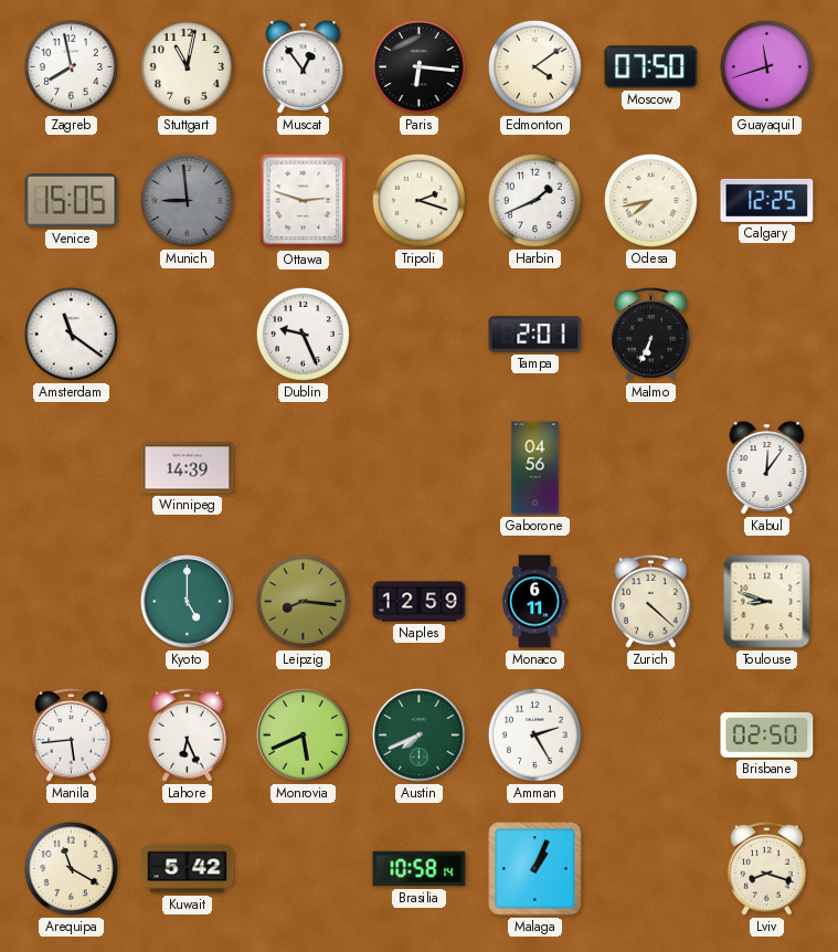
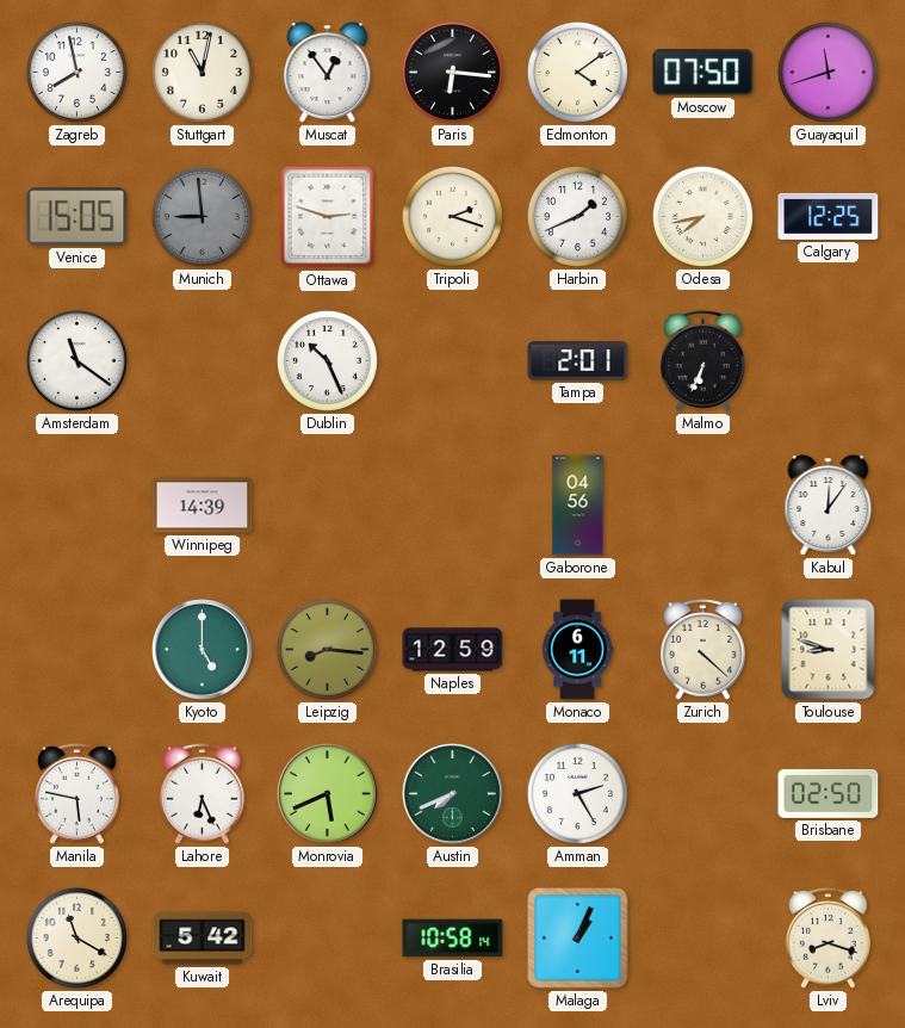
Dublin: 9:26 -> 10:26 (327, 360)
Manila: 5:44 -> 5:47 (78, 793)
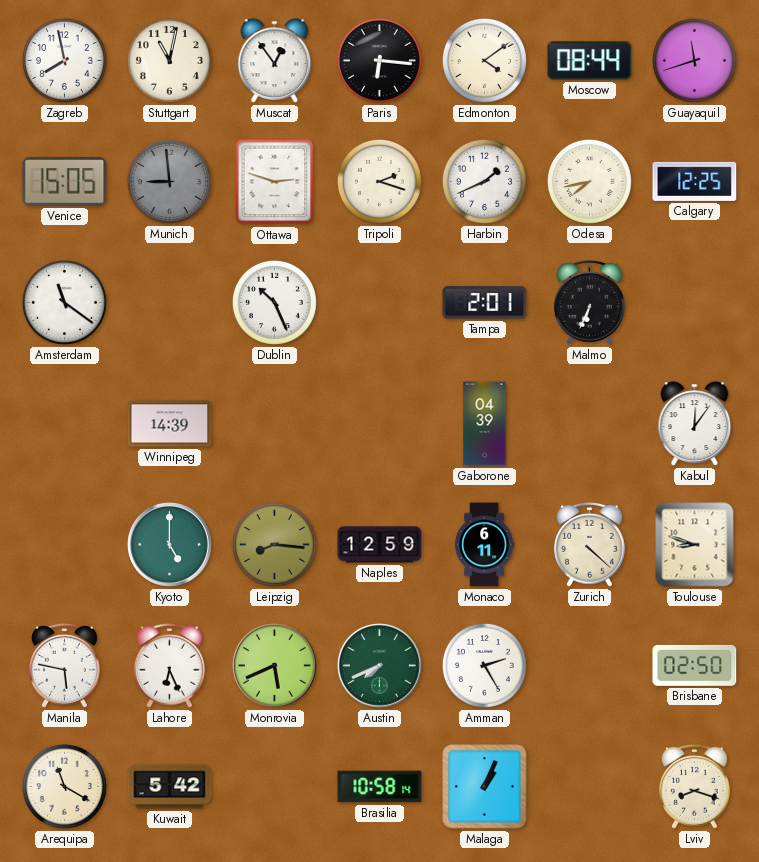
Moscow: 07:50 -> 08:44 (590, 61)
Gaborone: 04:56 -> 04:39 (485, 424)
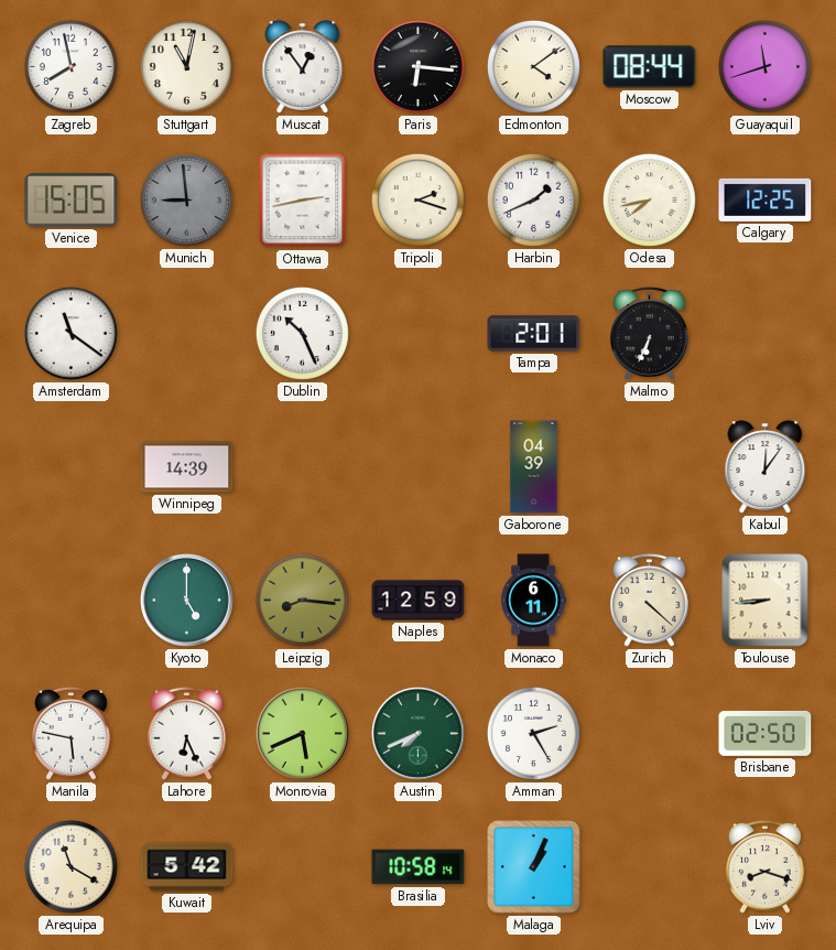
Ottawa: 2:48 -> 2:43 (303, 201)
Toulouse: 8:48 -> 8:44 (766, 601)
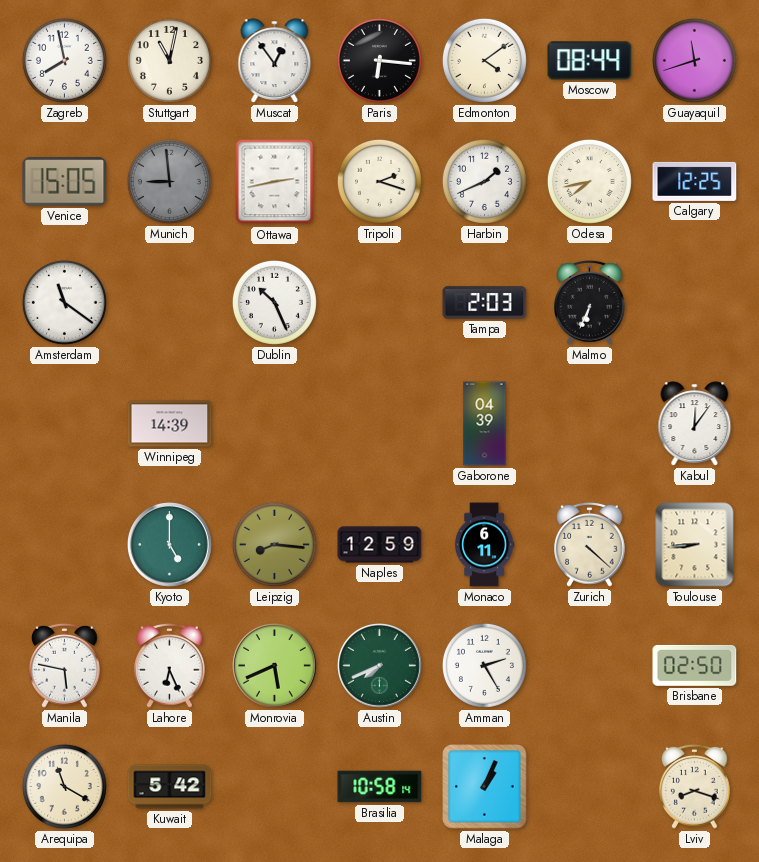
Tampa: 2:01 -> 2:03 (485, 303)
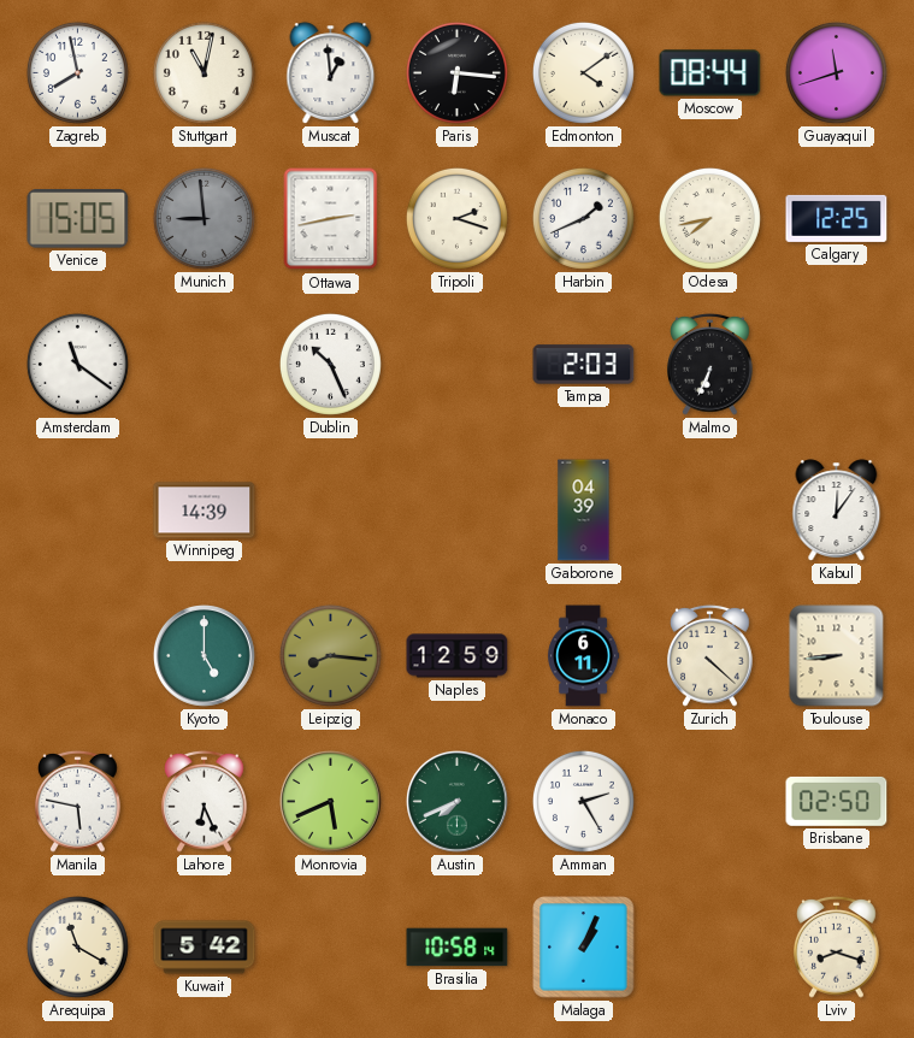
Muscat: 12:54 -> 12:59 (331, 73)
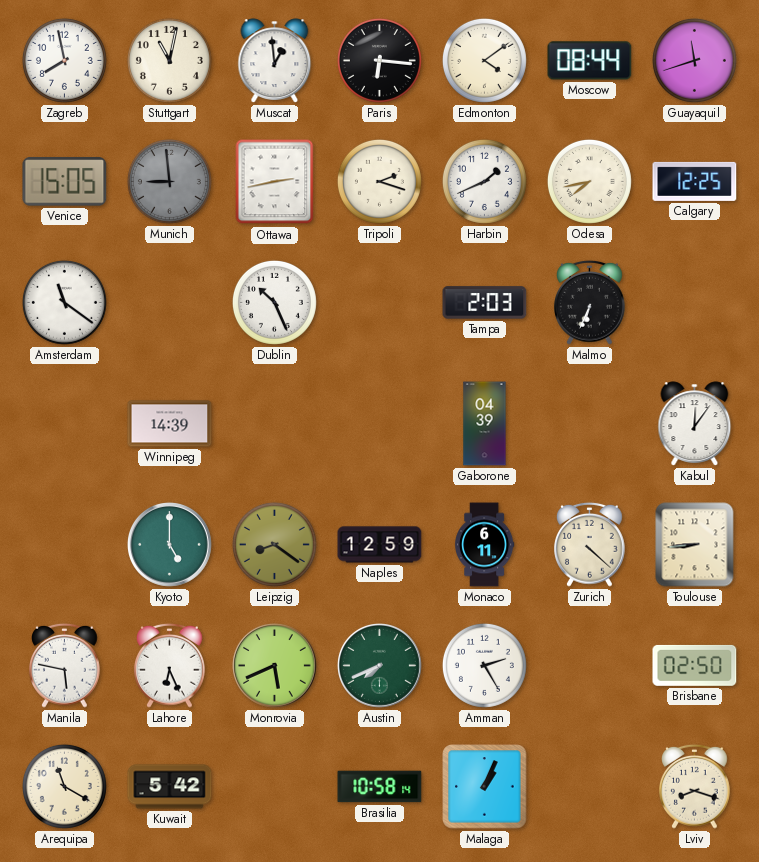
Leipzig: 8:16 -> 8:21 (274, 544)
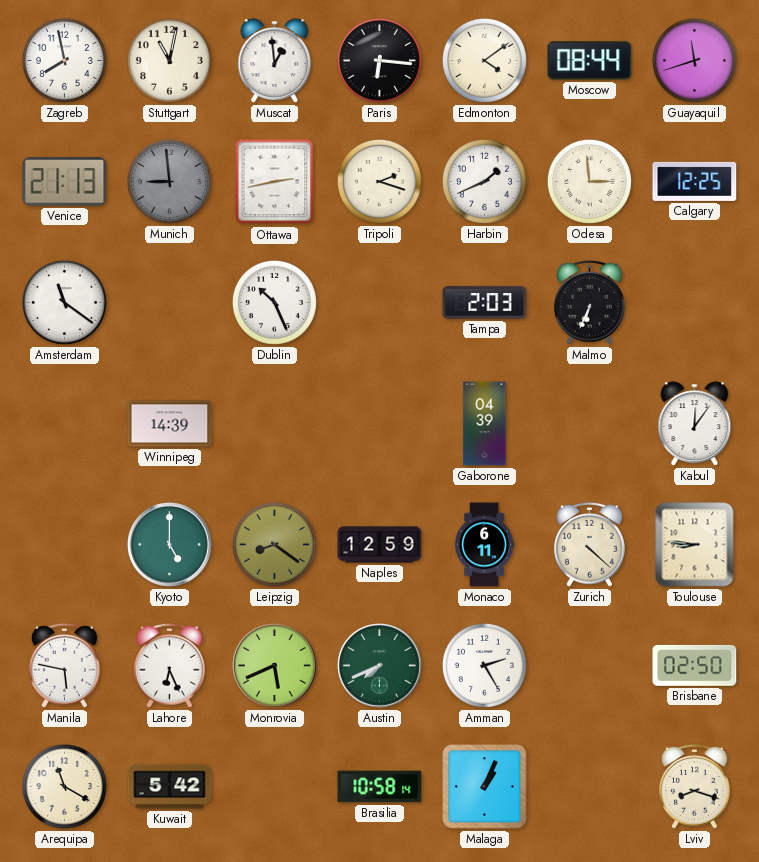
Venice: 15:05 -> 21:13 (65, 182)
Odesa: 7:43 -> 2:59 (589, 181)
Toulouse: 8:44 -> 8:46 (695, 545)
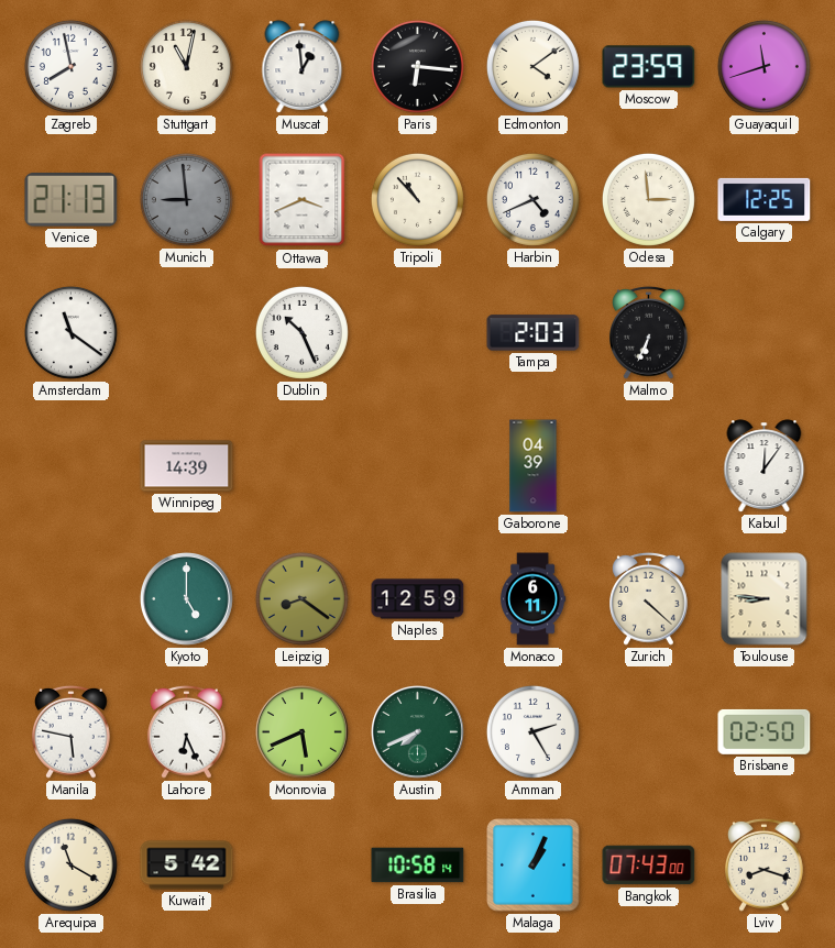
Moscow: 08:44 -> 23:59 (649, 67)
Ottawa: 2:43 -> 3:41 (303, 200)
Tripoli: 2:18 -> 10:53 (417, 199)
Harbin: 1:41 -> 4:41 (532, 199)
Bangkok: none -> 07:43 (649, 866)
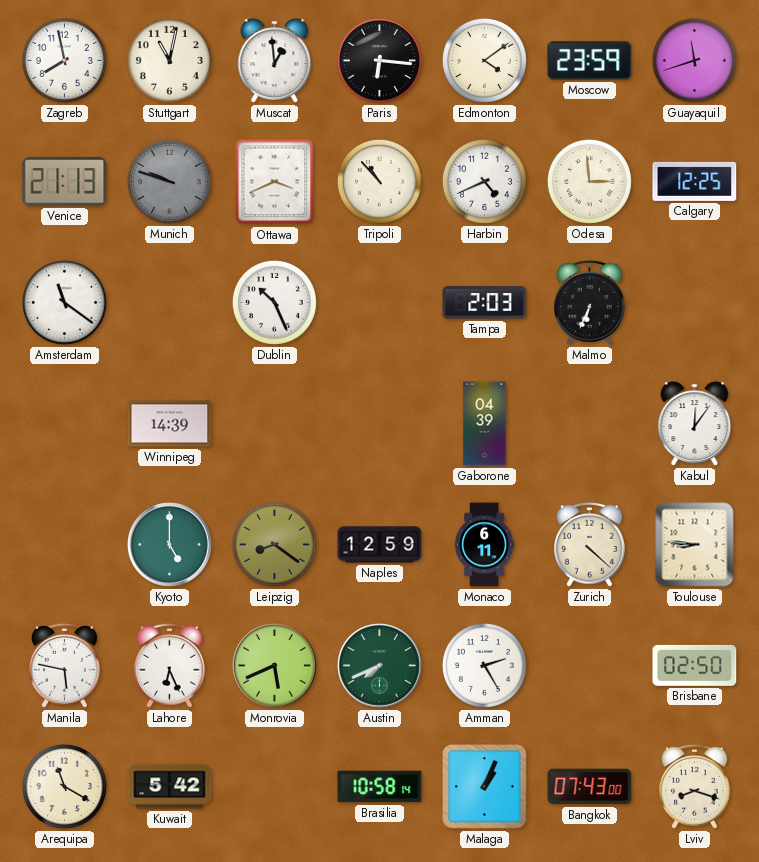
Munich: 8:59 -> 9:48 (169, 181)
